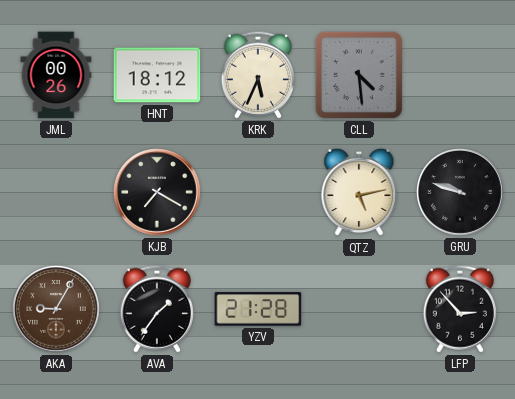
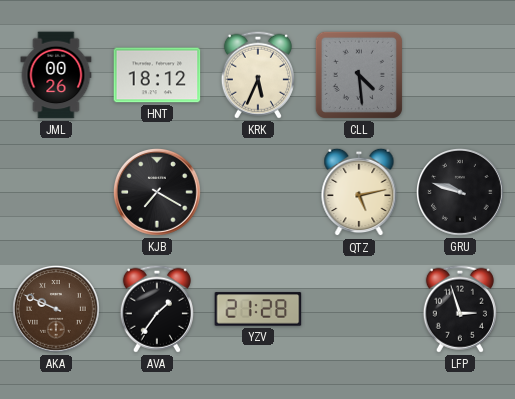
AKA: 9:05 -> 9:49 (57, 310)
LFP: 2:53 -> 2:57 (460, 309)
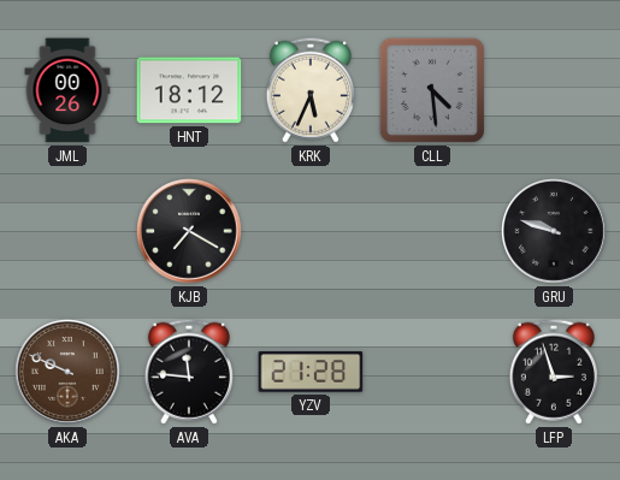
QTZ: 5:13 -> none (359, 192)
AVA: 1:36 -> 11:46 (189, 372)
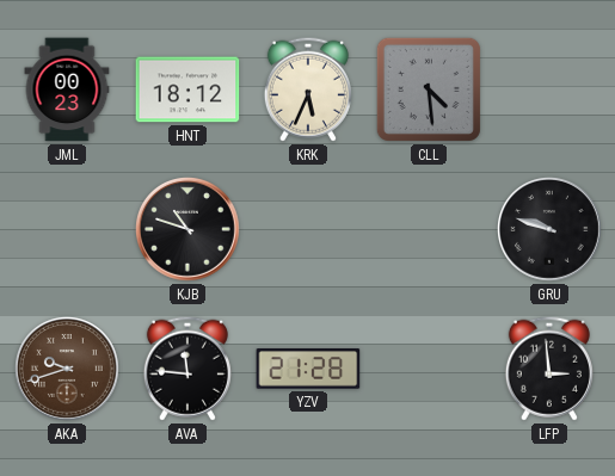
JML: 00:26 -> 00:23 (67, 89)
KJB: 7:20 -> 10:48 (189, 230)
AKA: 9:49 -> 9:42 (68, 370)
LFP: 2:57 -> 2:59 (549, 369)
